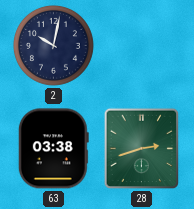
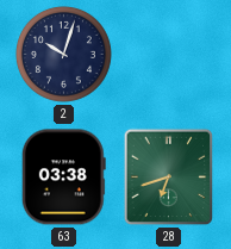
2: 10:02 -> 10:03 (63, 54)
28: 2:42 -> 6:42 (169, 178)
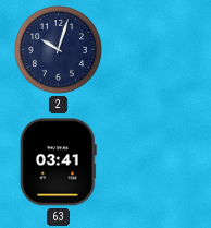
63: 03:38 -> 03:41 (58, 163)
28: 6:42 -> none (169, 178)
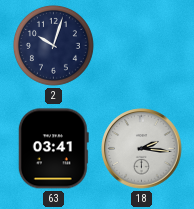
18: none -> 2:16 (142, 149)
